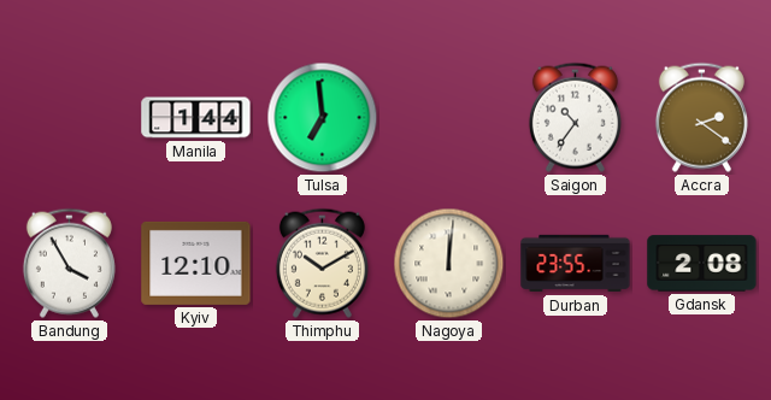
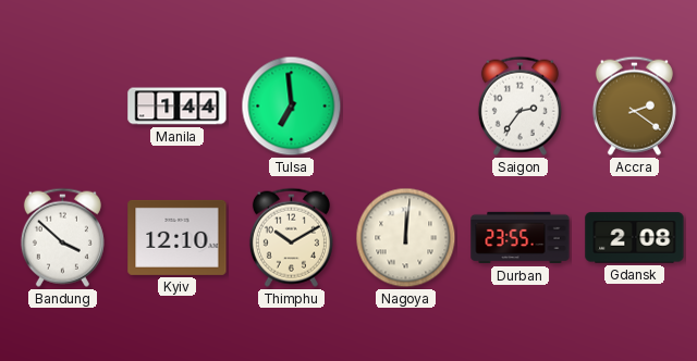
Saigon: 10:36 -> 2:36 (519, 105)
Bandung: 3:55 -> 3:52 (62, 237)
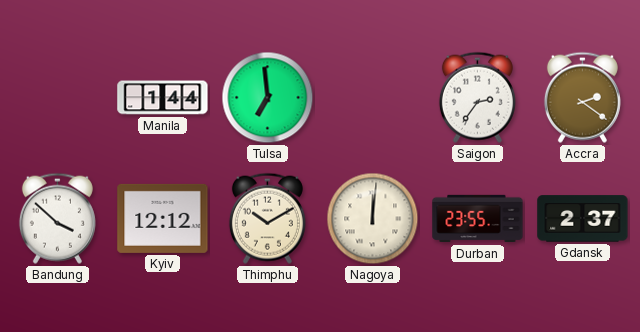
Kyiv: 12:10 -> 12:12 (163, 218)
Gdansk: 2:08 -> 2:37 (583, 219)
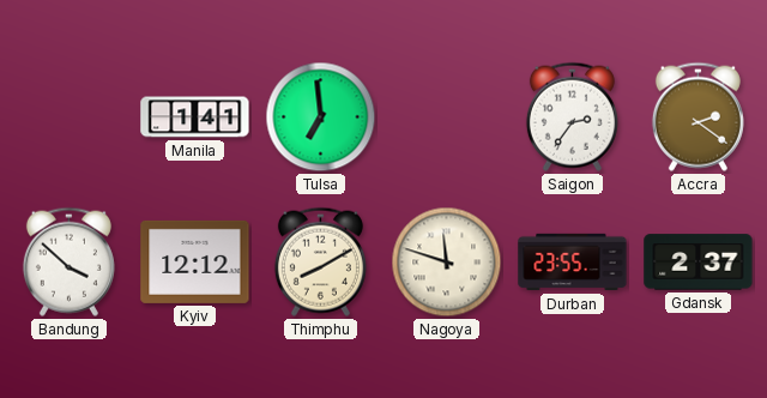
Manila: 1:44 -> 1:41 (195, 117)
Thimphu: 10:10 -> 8:10 (320, 261)
Nagoya: 12:01 -> 11:48 (447, 263)
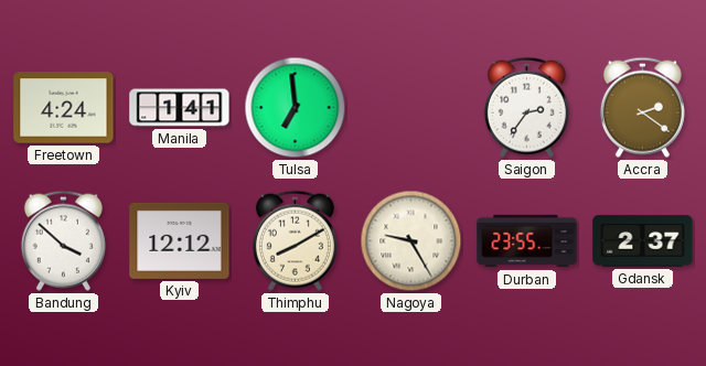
Freetown: none -> 4:24 (64, 108)
Nagoya: 11:48 -> 9:25 (411, 241)
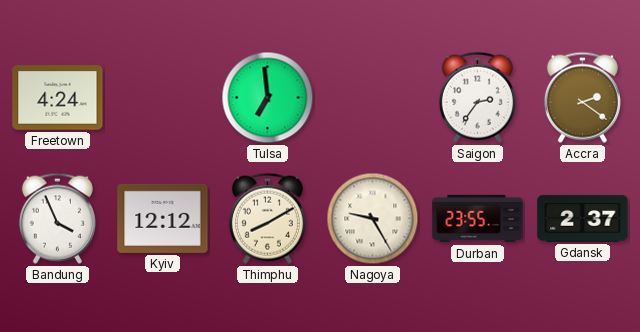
Manila: 1:41 -> none (180, 108)
Bandung: 3:52 -> 3:56 (57, 218)
